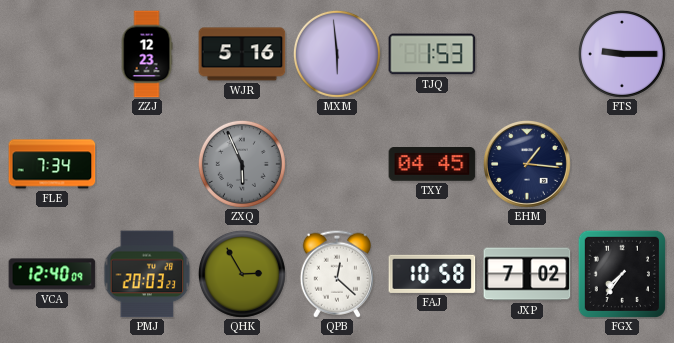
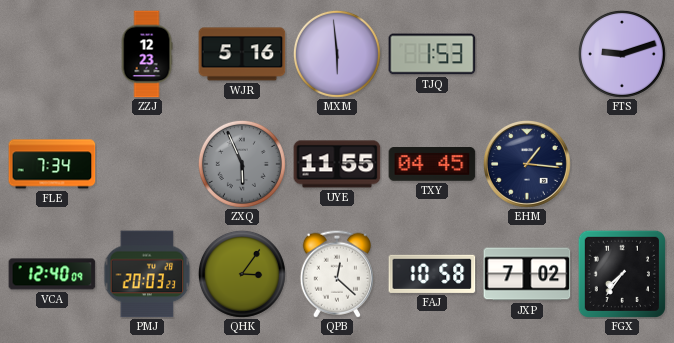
FTS: 9:15 -> 9:12 (622, 54)
UYE: none -> 11:55 (337, 164)
QHK: 2:55 -> 3:06 (242, 274)
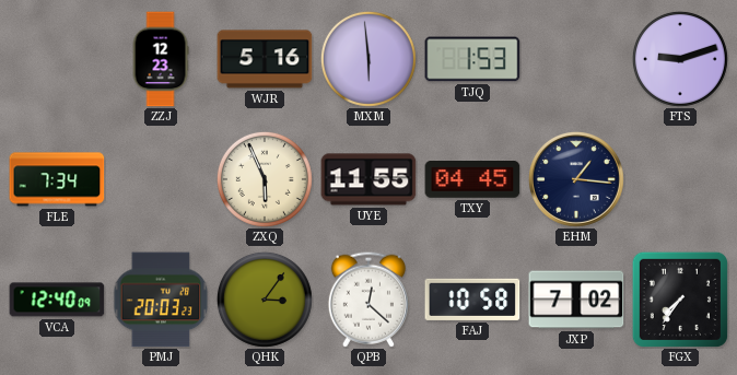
ZXQ dial: grey -> cream (265, 179)
